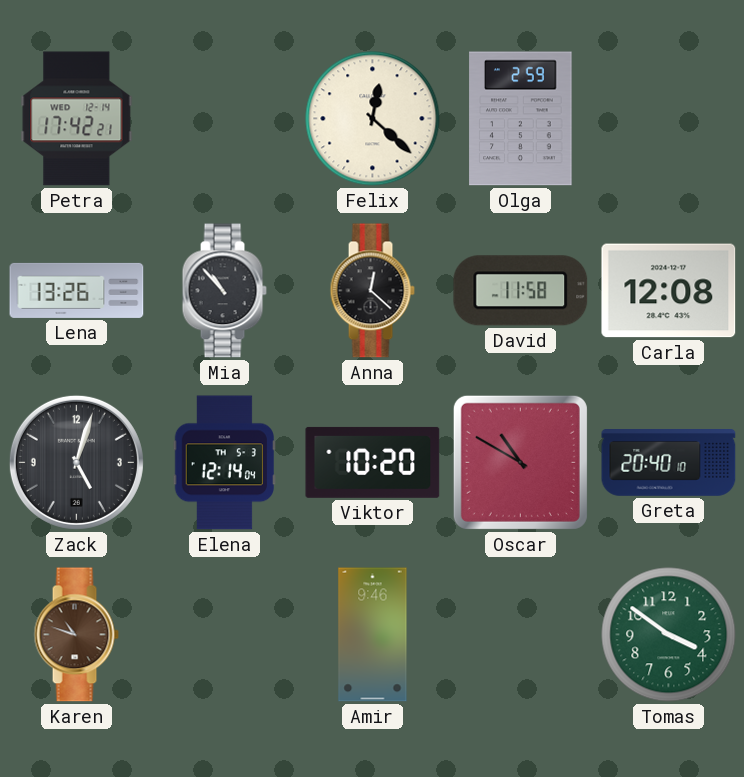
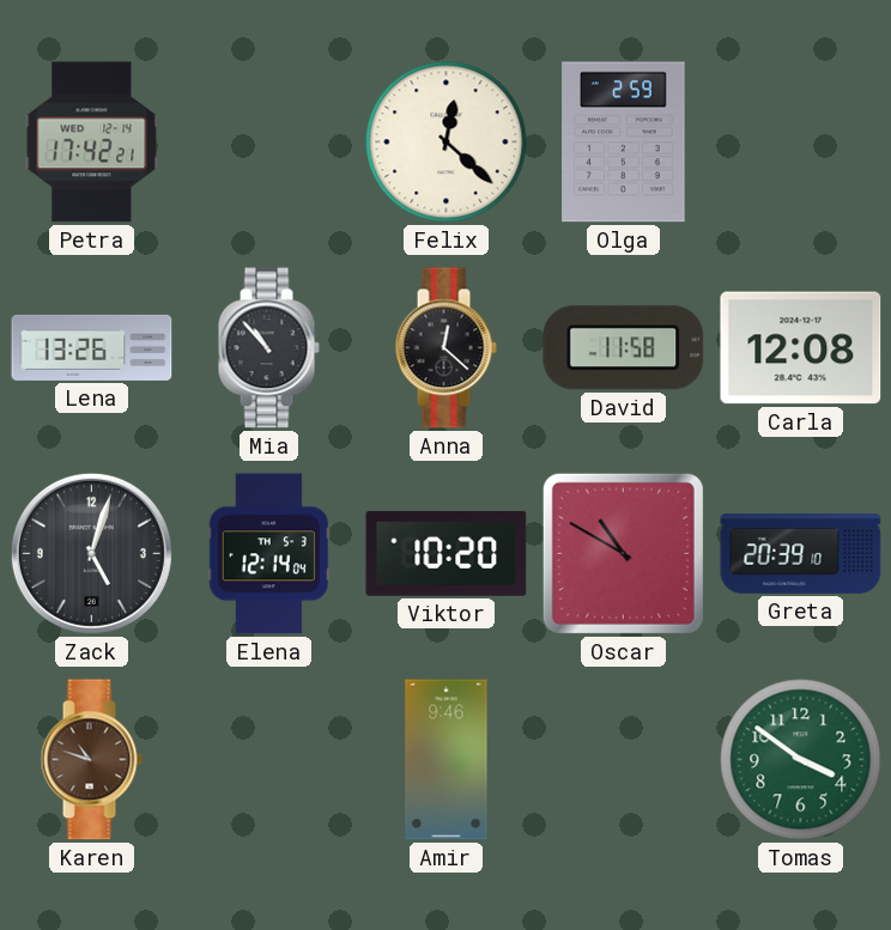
Greta: 20:40 -> 20:39 (801, 554)
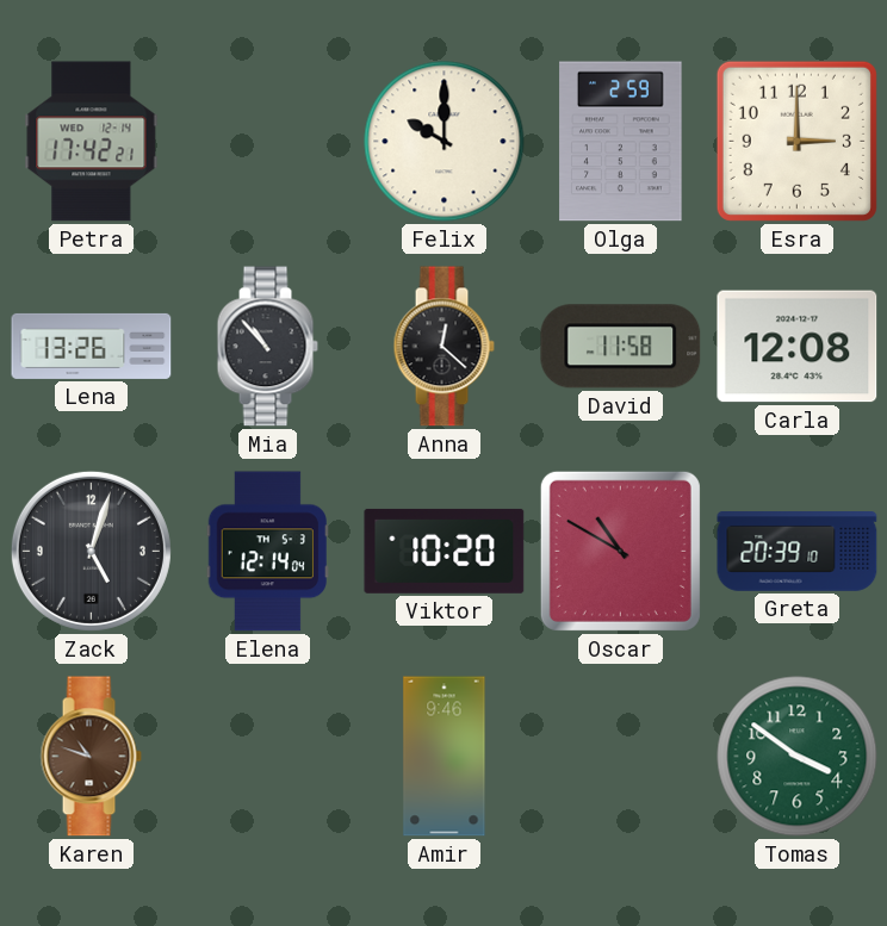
Felix: 12:22 -> 10:00 (445, 142)
Esra: none -> 3:00 (796, 141)
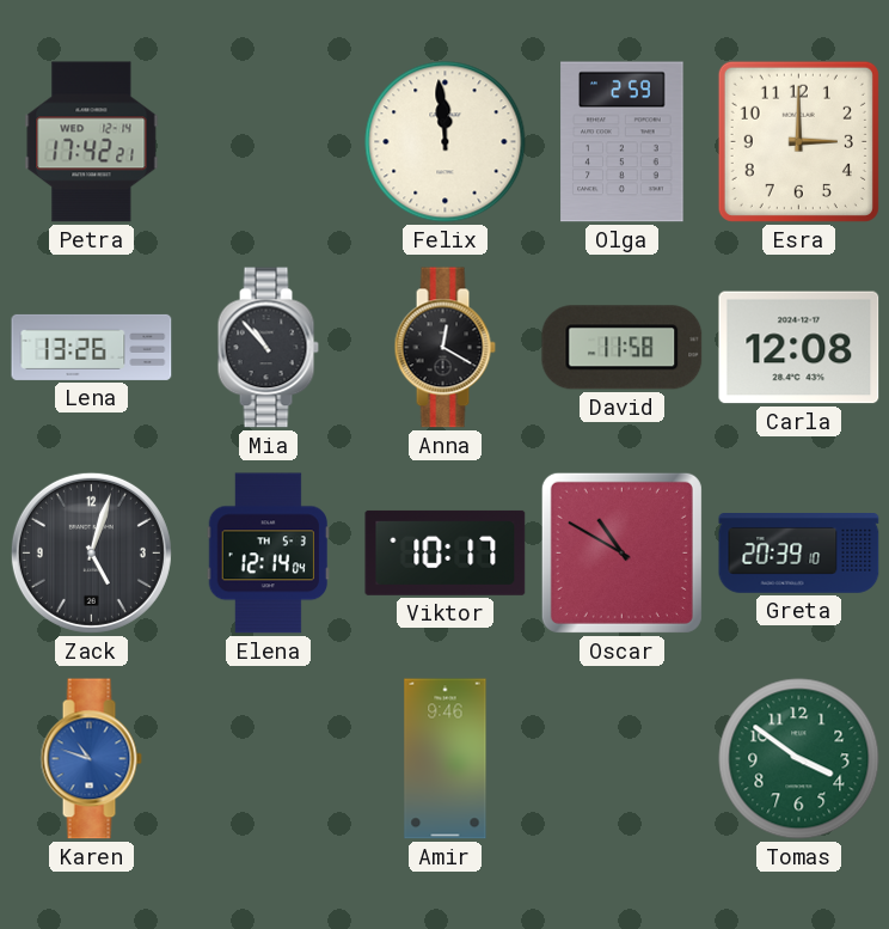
Felix: 10:00 -> 11:59 (446, 142)
Anna: 12:22 -> 12:20 (444, 348)
Viktor: 10:20 -> 10:17 (446, 552)
Karen dial: brown -> blue (91, 759)
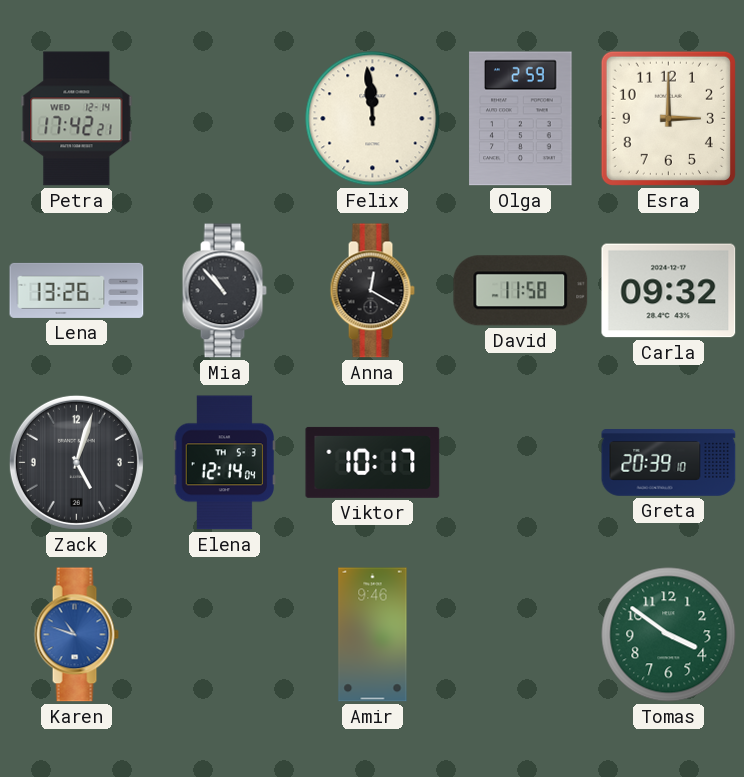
Carla: 12:08 -> 09:32 (669, 291)
Oscar: 10:50 -> none (621, 552)
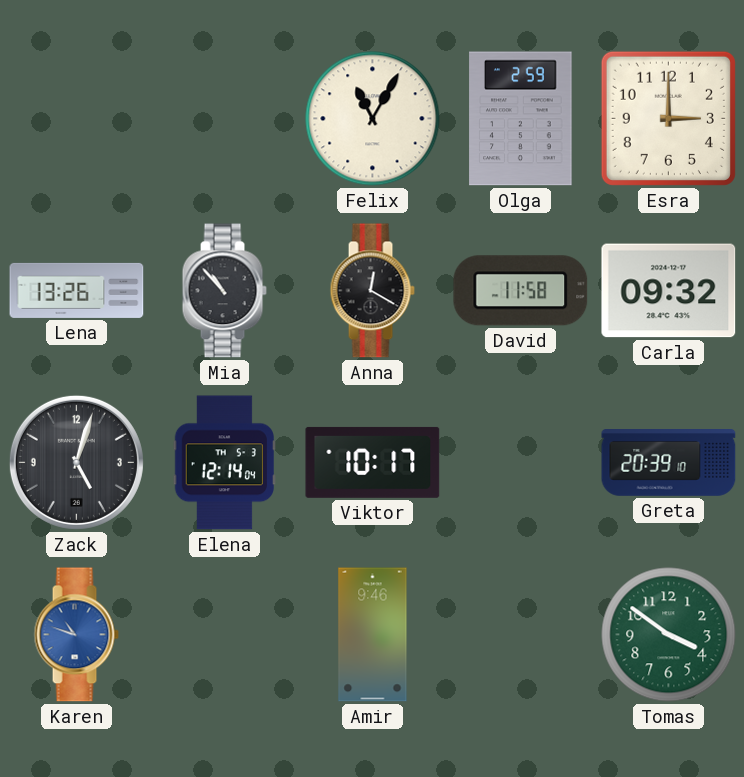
Petra: 17:42 -> none (77, 119)
Felix: 11:59 -> 11:05 (373, 119)
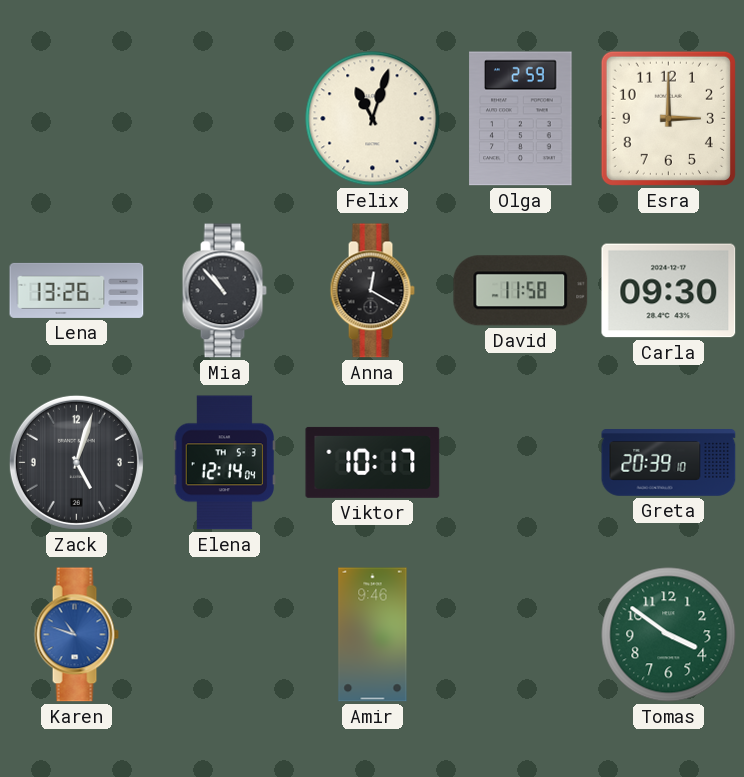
Felix: 11:05 -> 11:03 (373, 119)
Carla: 09:32 -> 09:30 (669, 291)
